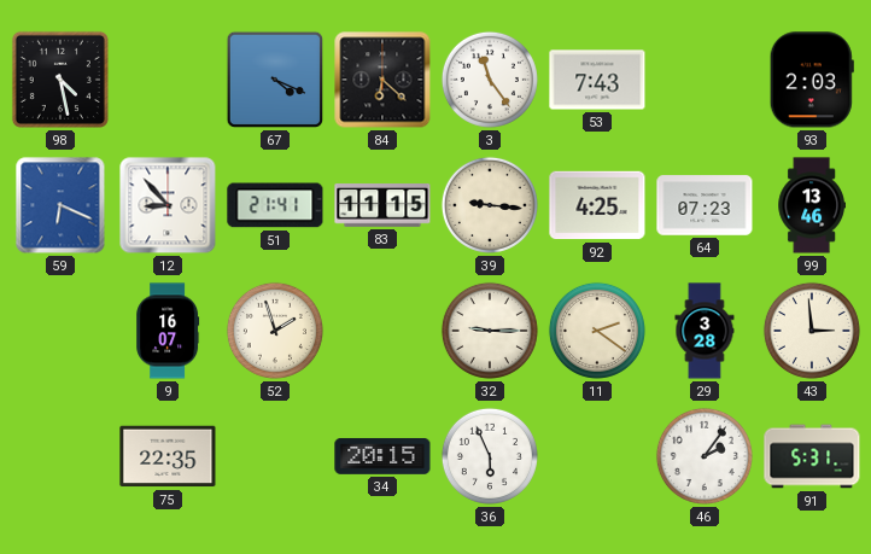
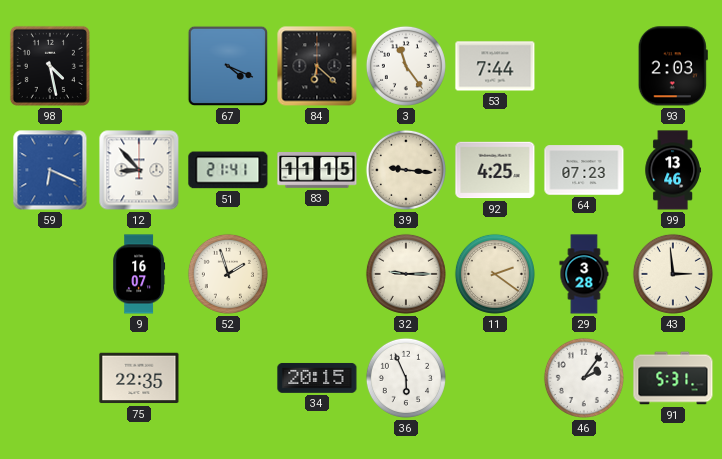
53: 7:43 -> 7:44 (495, 66)
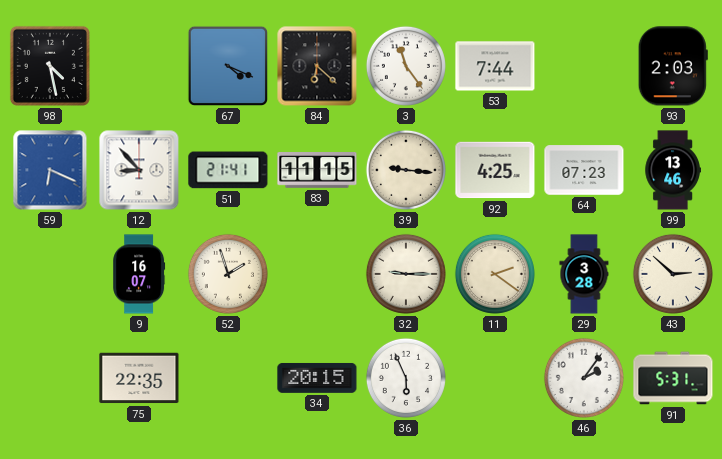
43: 2:59 -> 2:52 (673, 274)
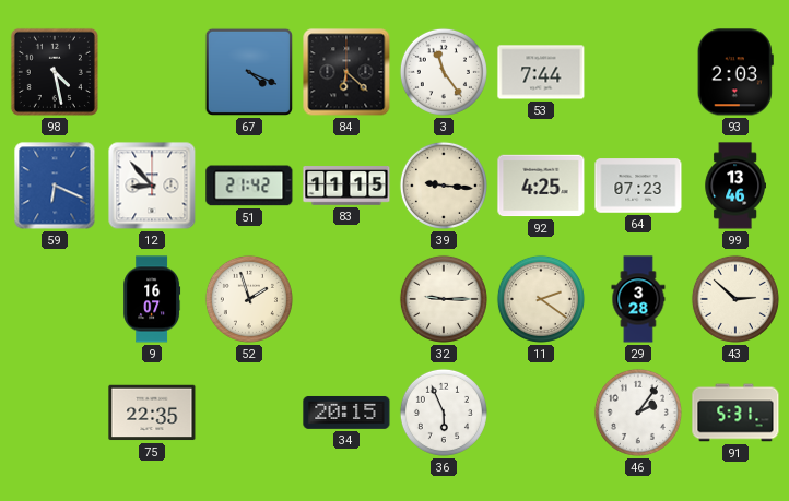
51: 21:41 -> 21:42 (249, 186)
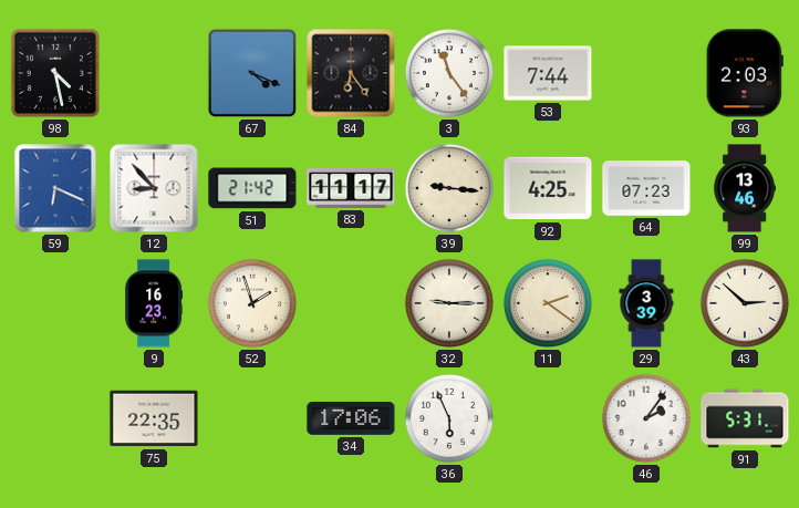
84: 6:22 -> 6:24 (351, 73)
83: 11:15 -> 11:17 (351, 189)
9: 16:07 -> 16:23 (154, 303)
29: 3:28 -> 3:39 (646, 303)
34: 20:15 -> 17:06 (351, 418)
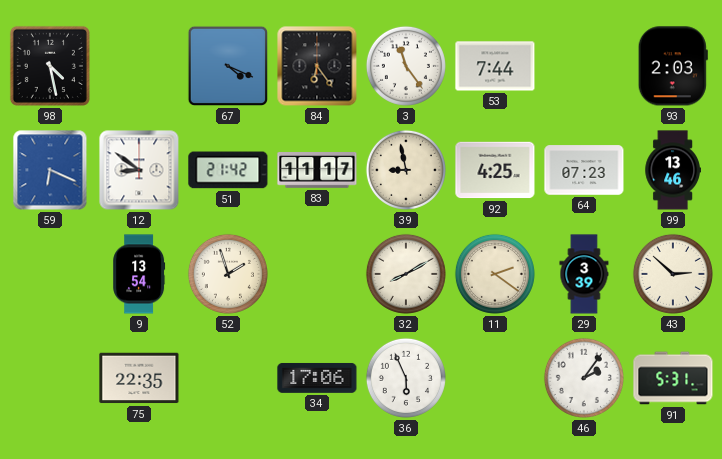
12: 8:53 -> 8:51 (139, 170)
39: 9:16 -> 8:58 (406, 170)
9: 16:23 -> 13:54 (139, 274)
32: 9:15 -> 8:10 (406, 274)
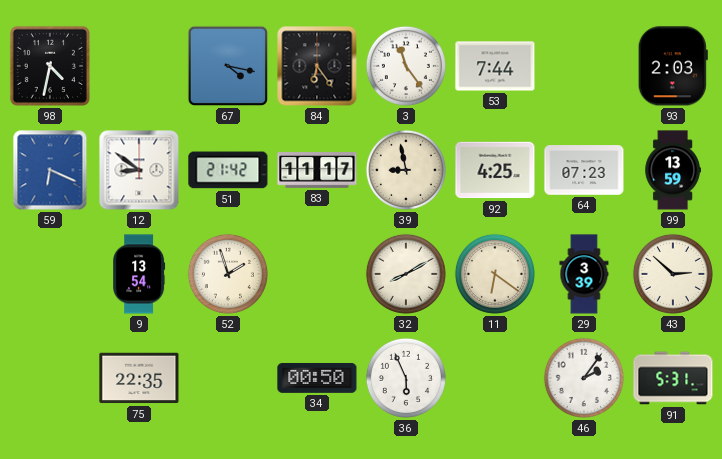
98: 4:28 -> 4:32 (50, 66)
67: 4:19 -> 4:17 (228, 66)
99: 13:46 -> 13:59 (672, 170)
11: 2:21 -> 6:21 (495, 274)
34: 17:06 -> 00:50 (317, 378)
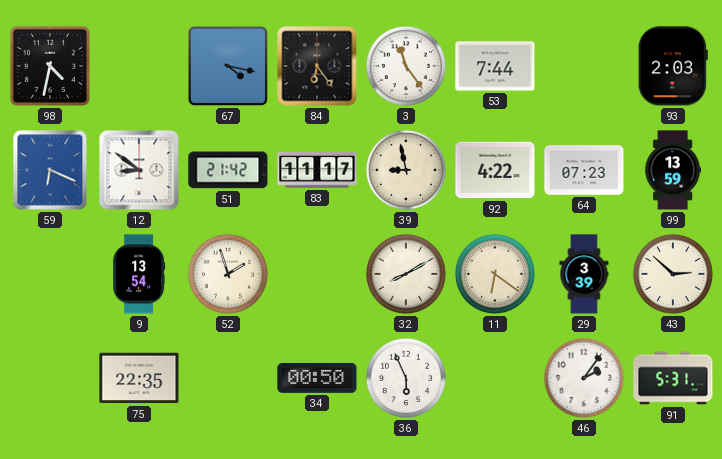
92: 4:25 -> 4:22 (495, 170)
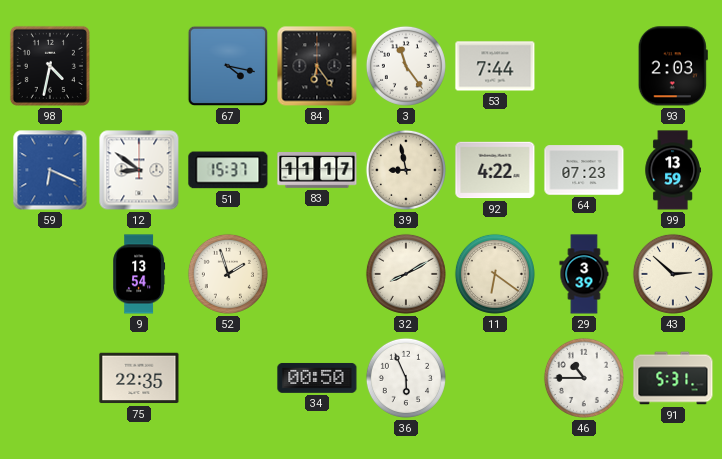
51: 21:42 -> 15:37 (228, 170)
46: 2:06 -> 10:45 (584, 378)
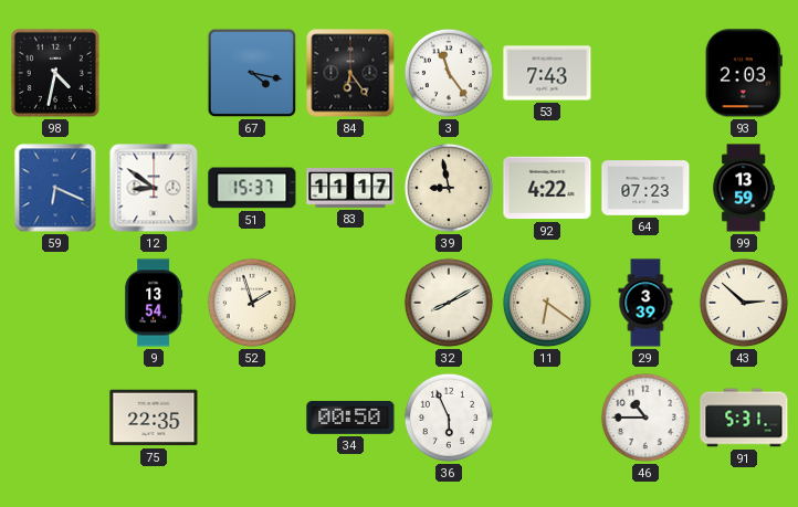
53: 7:44 -> 7:43 (547, 73)
